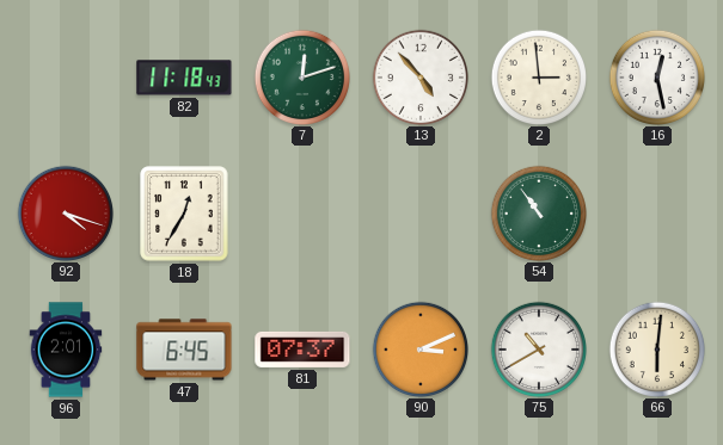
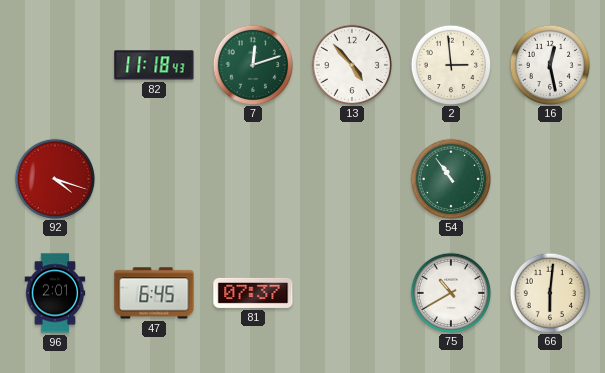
18: 12:35 -> none (184, 214)
90: 3:11 -> none (419, 348)
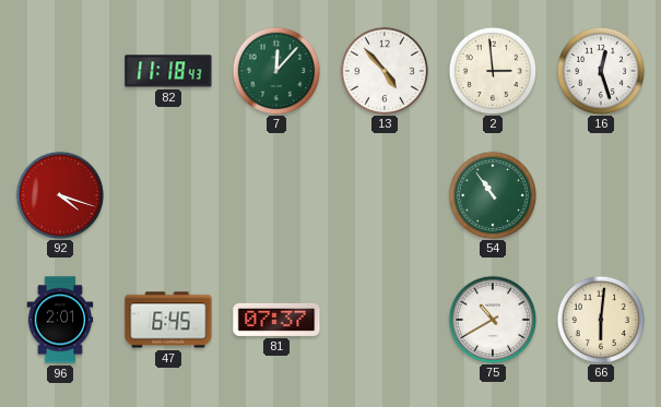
7: 12:12 -> 12:07 (275, 70)
16: 12:28 -> 12:27 (600, 70)
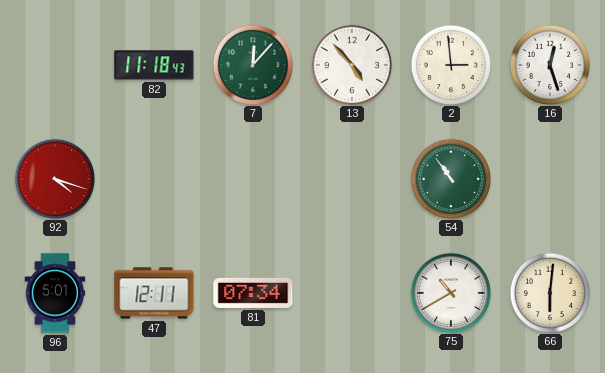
96: 2:01 -> 5:01 (55, 293)
47: 6:45 -> 12:11 (154, 293)
81: 07:37 -> 07:34 (253, 293)
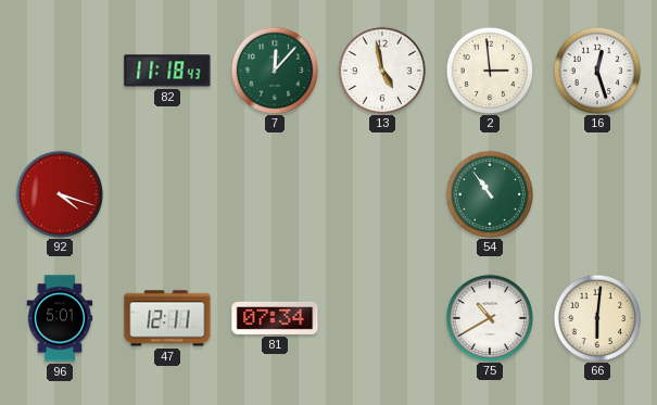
13: 4:53 -> 4:58 (381, 69)
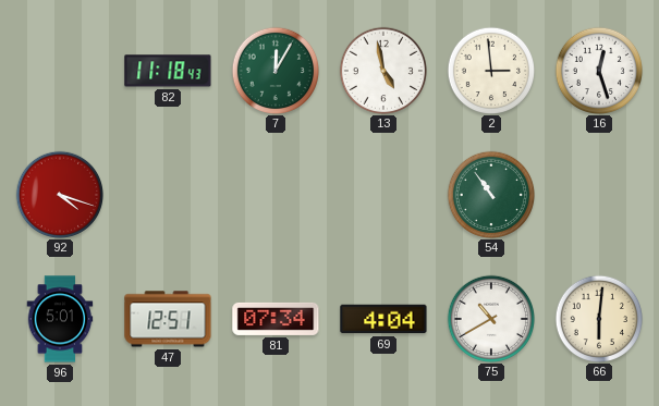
7: 12:07 -> 12:05 (274, 70)
47: 12:11 -> 12:51 (168, 319)
69: none -> 4:04 (383, 319)
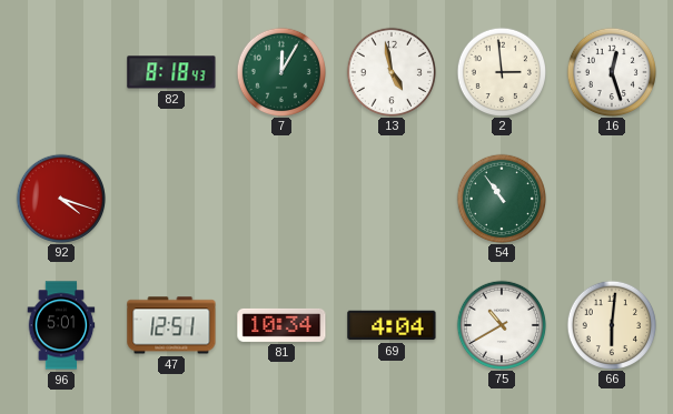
82: 11:18 -> 8:18 (171, 72)
81: 07:34 -> 10:34 (281, 325)
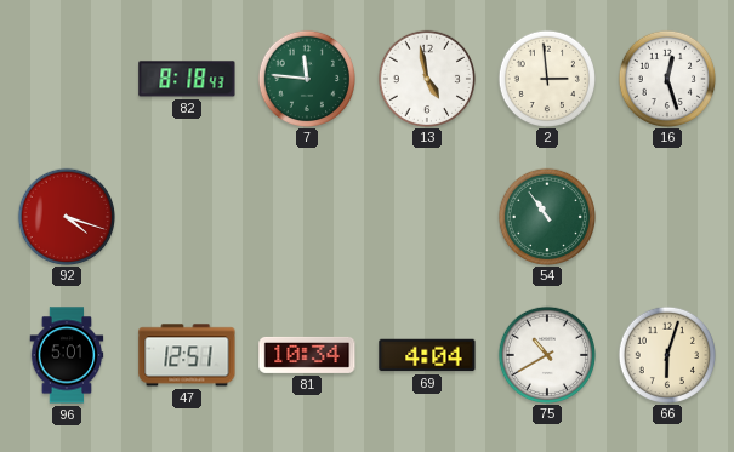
7: 12:05 -> 11:46 (306, 78)
66: 6:01 -> 6:03 (666, 354)
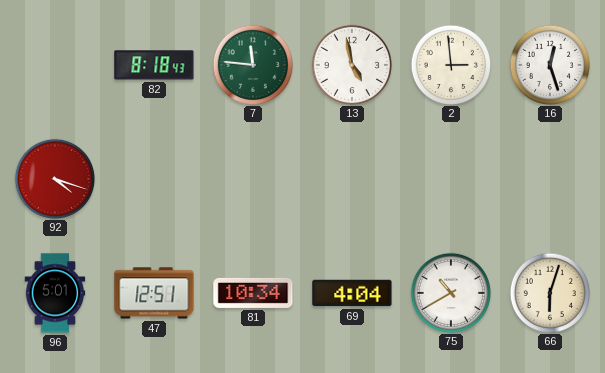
54: 10:54 -> none (546, 216)
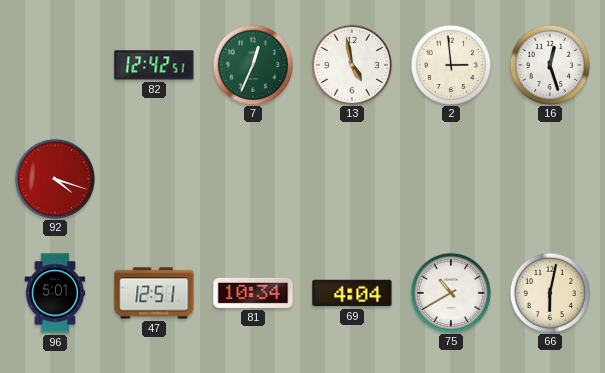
82: 8:18 -> 12:42 (154, 65)
7: 11:46 -> 12:34 (252, 64)
66: 6:03 -> 6:02 (549, 292)
